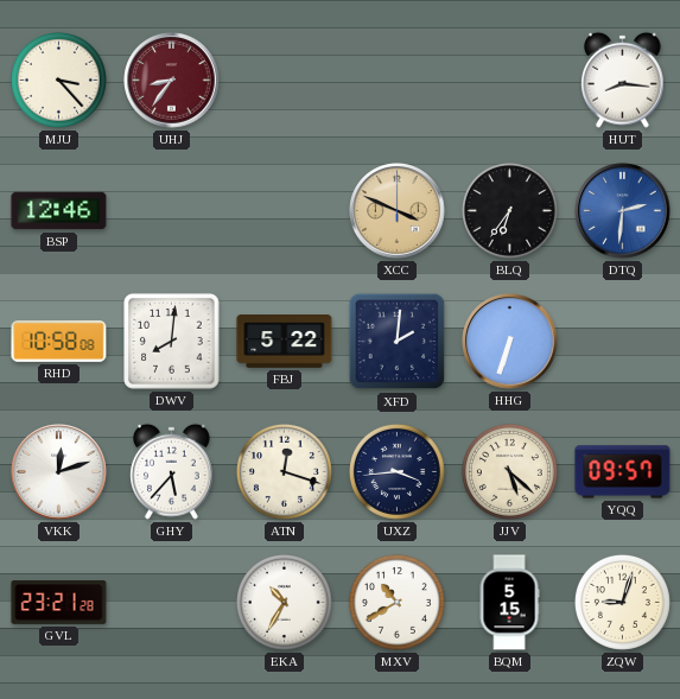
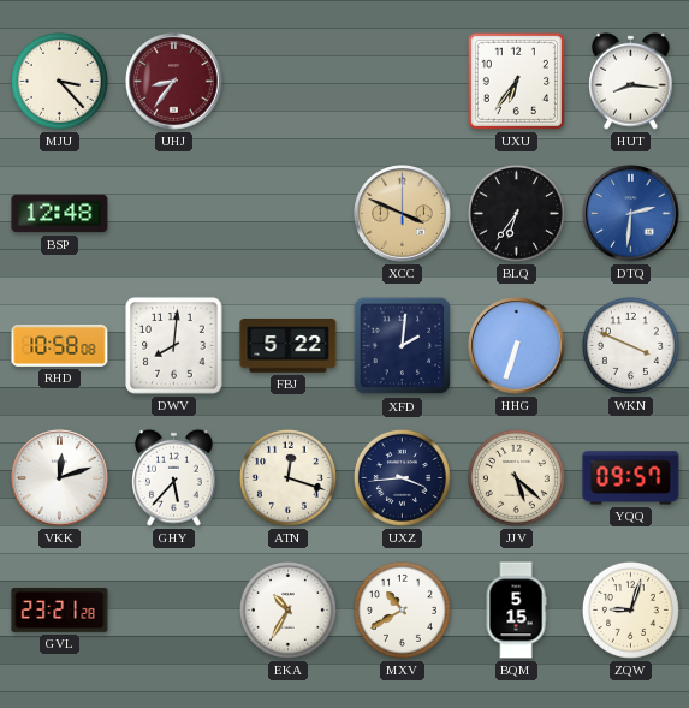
UXU: none -> 6:36 (516, 81)
BSP: 12:46 -> 12:48 (60, 214)
WKN: none -> 3:49 (630, 345)
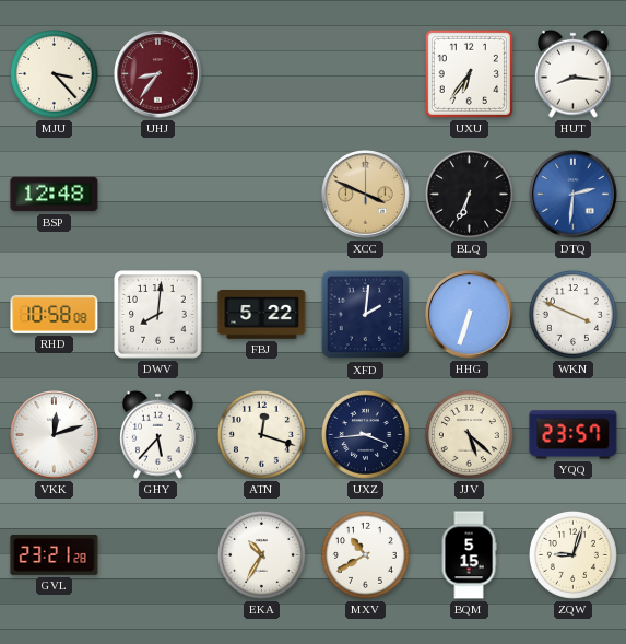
BLQ: 6:36 -> 6:34 (469, 194)
YQQ: 09:57 -> 23:57 (574, 435)
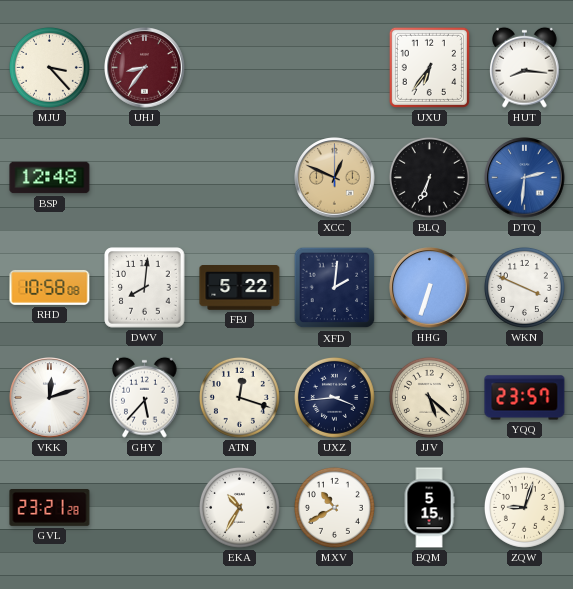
XCC: 3:49 -> 12:49 (335, 178)
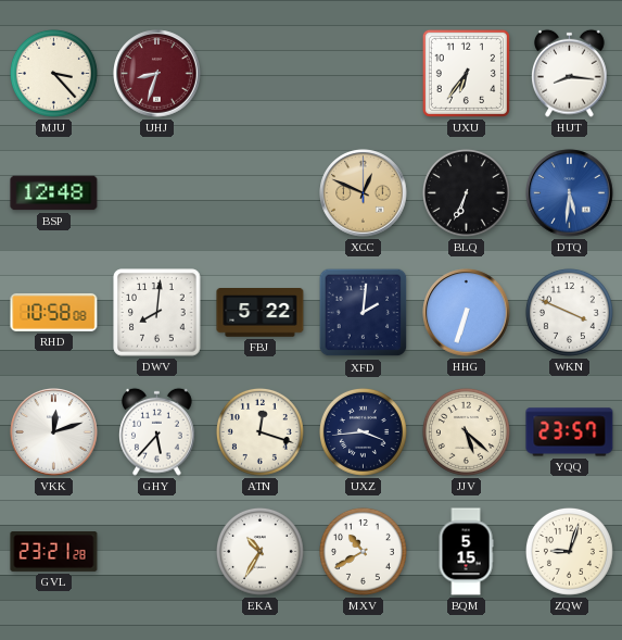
UHJ: 8:36 -> 8:33 (157, 74)
DTQ: 2:31 -> 5:31 (570, 193)
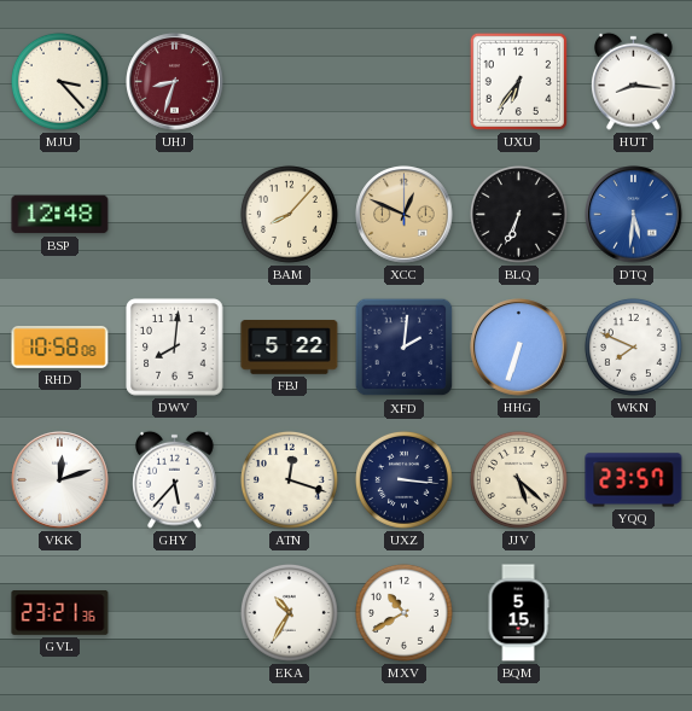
BAM: none -> 8:07 (289, 214)
WKN: 3:49 -> 7:49 (633, 346)
UXZ: 3:44 -> 3:16 (403, 479)
GVL: 23:21:28 -> 23:21:36 (60, 613)
ZQW: 9:03 -> none (569, 551)
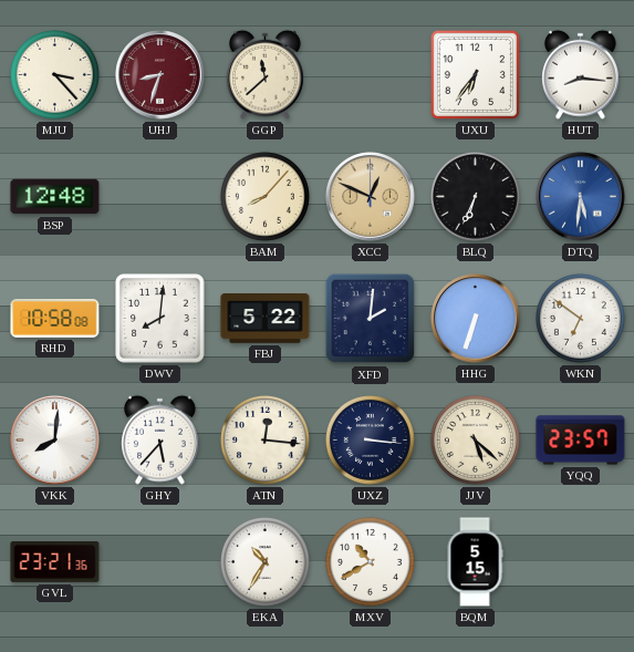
GGP: none -> 11:38 (266, 74)
WKN: 7:49 -> 6:51 (580, 318)
VKK: 12:12 -> 8:01 (55, 441)
ATN: 12:18 -> 12:16 (264, 439)
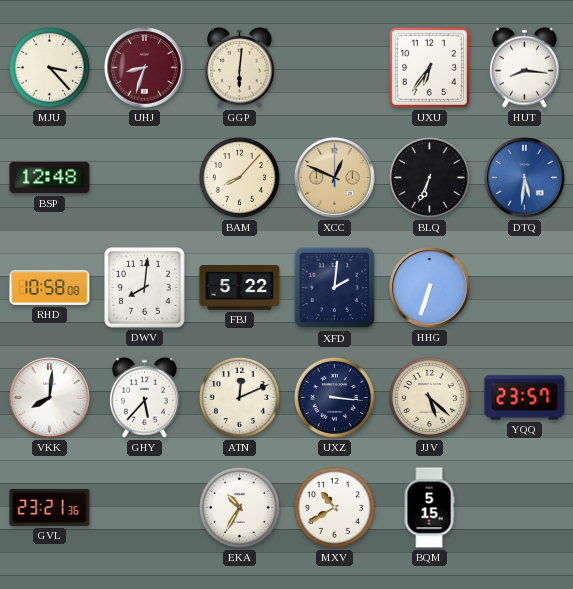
GGP: 11:38 -> 6:01 (240, 67)
WKN: 6:51 -> none (580, 318)
ATN: 12:16 -> 12:11 (239, 397)
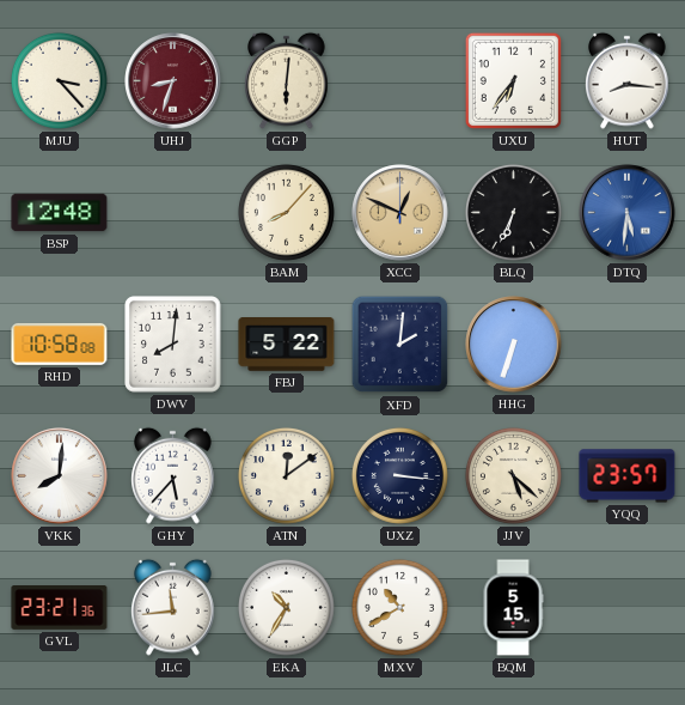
ATN: 12:11 -> 12:09 (286, 475)
JLC: none -> 11:44 (173, 607)
